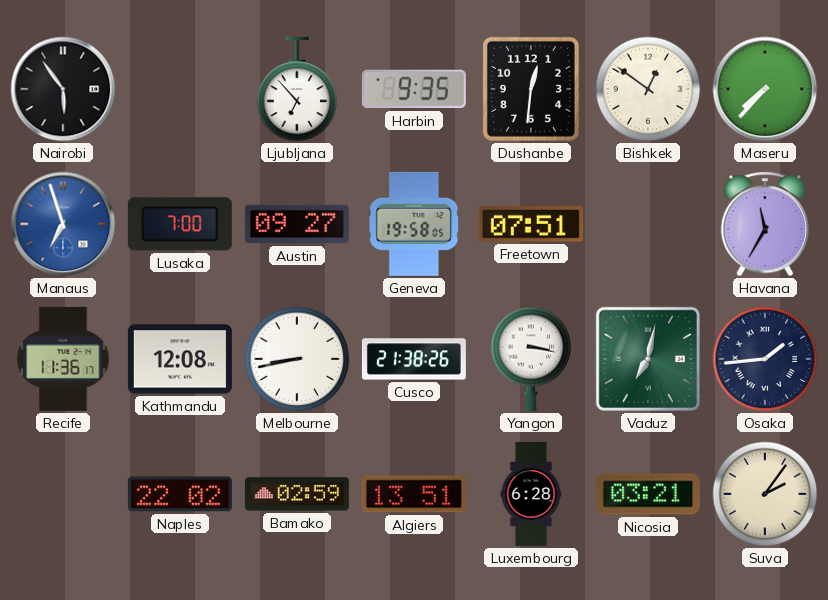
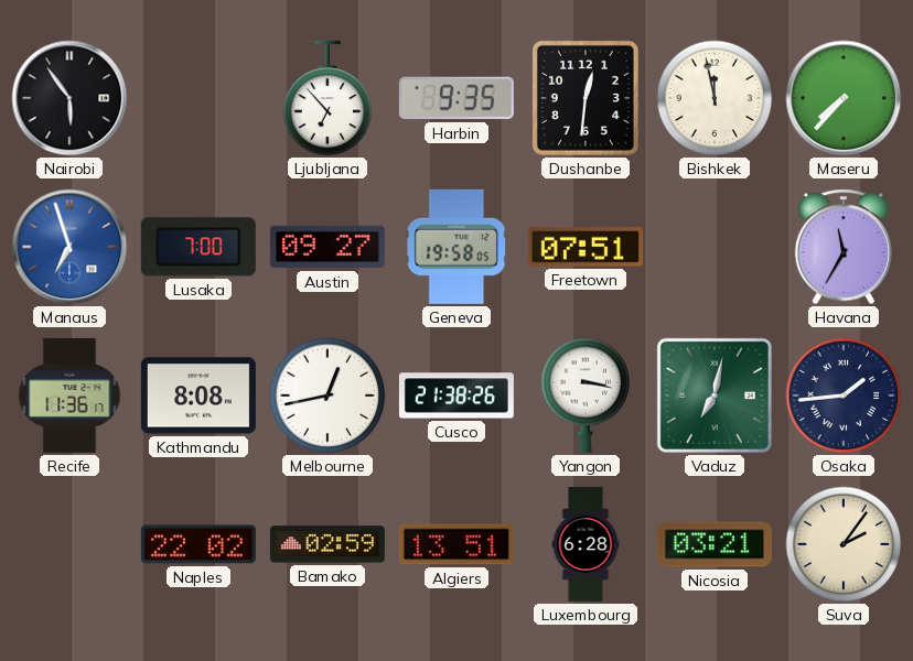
Bishkek: 12:51 -> 11:58 (715, 98)
Kathmandu: 12:08 -> 8:08 (198, 395)
Melbourne: 8:43 -> 12:43 (327, 395)
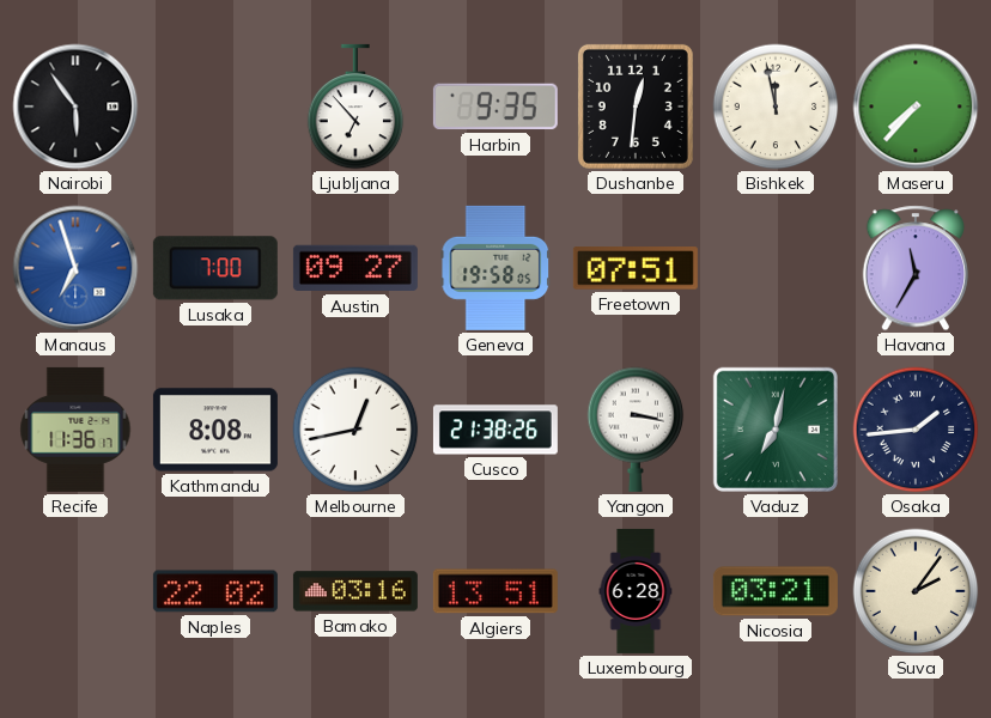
Bamako: 02:59 -> 03:16 (355, 591)
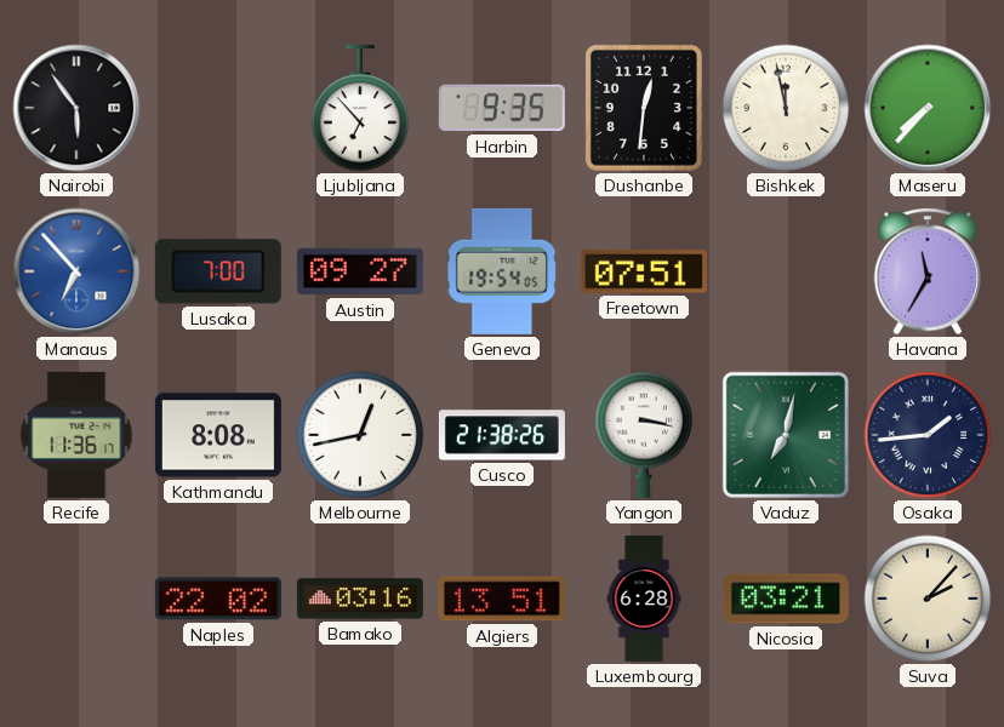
Manaus: 6:57 -> 6:53 (76, 271)
Geneva: 19:58 -> 19:54 (502, 271)
Suva: 2:06 -> 2:07 (928, 599)
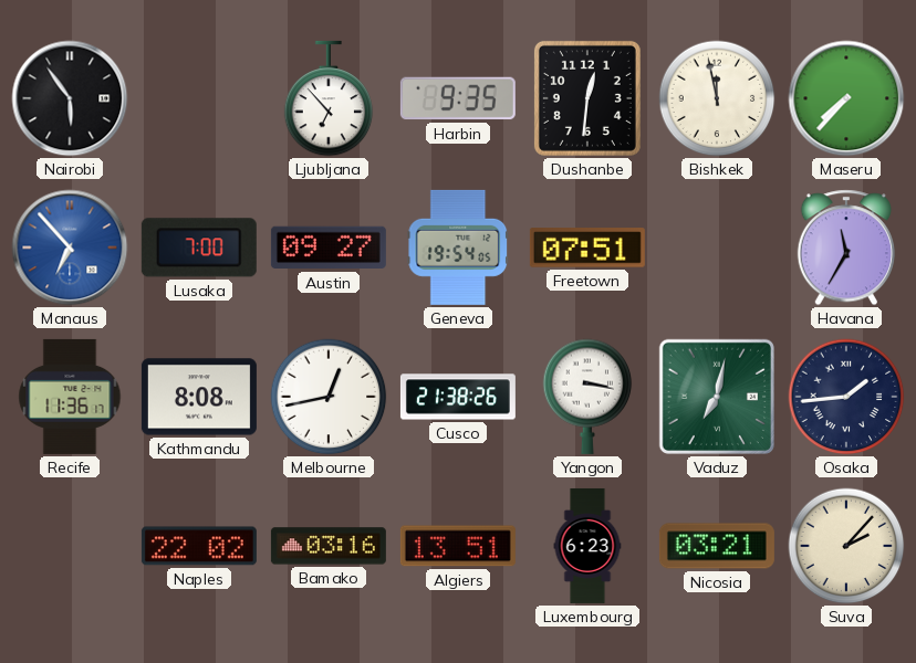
Luxembourg: 6:28 -> 6:23 (587, 546)
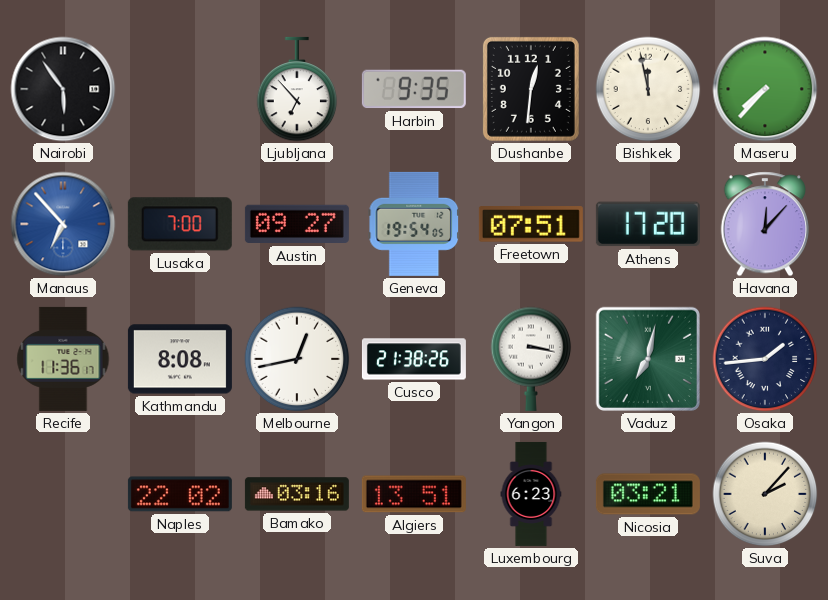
Athens: none -> 17:20 (648, 224)
Havana: 11:35 -> 12:07 (764, 224)
